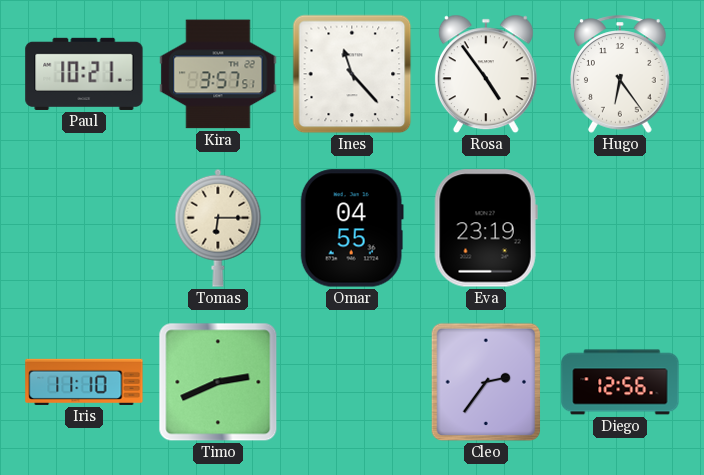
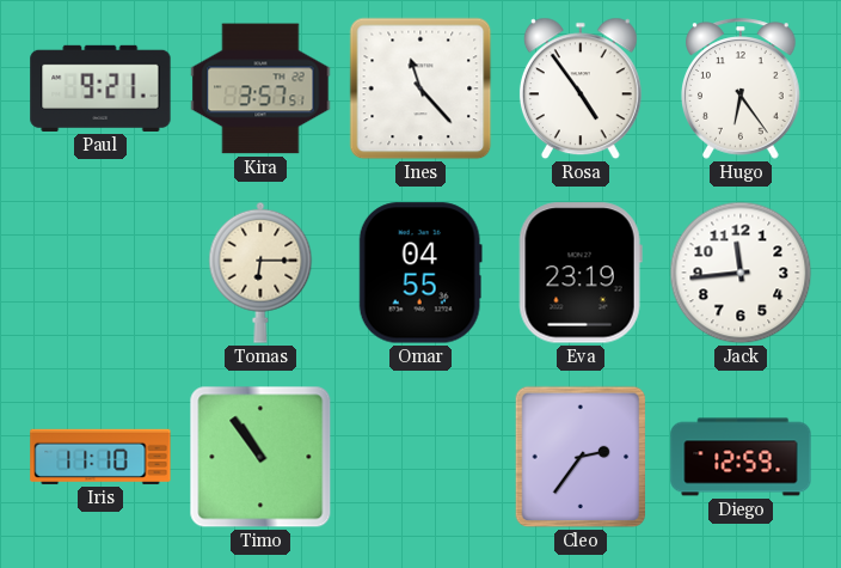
Paul: 10:21 -> 9:21 (100, 88)
Jack: none -> 11:44 (741, 273)
Timo: 2:41 -> 10:54 (260, 457)
Diego: 12:56 -> 12:59 (741, 457)
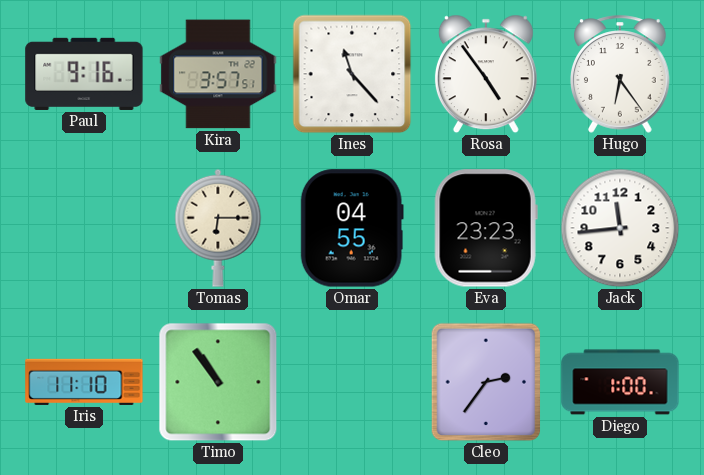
Paul: 9:21 -> 9:16 (84, 74)
Eva: 23:19 -> 23:23 (486, 228)
Diego: 12:59 -> 1:00 (620, 382)
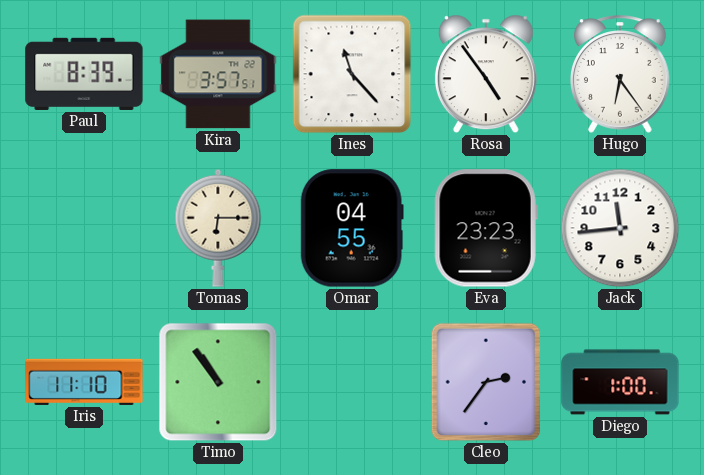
Paul: 9:16 -> 8:39 (84, 74)
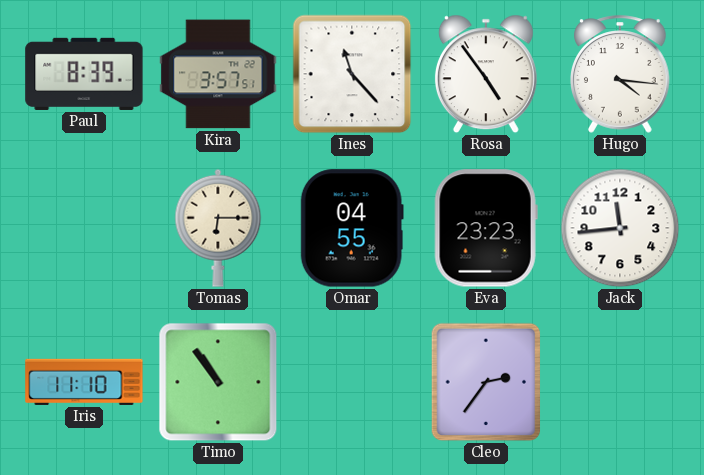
Hugo: 6:24 -> 4:16 (620, 74)
Diego: 1:00 -> none (620, 382)
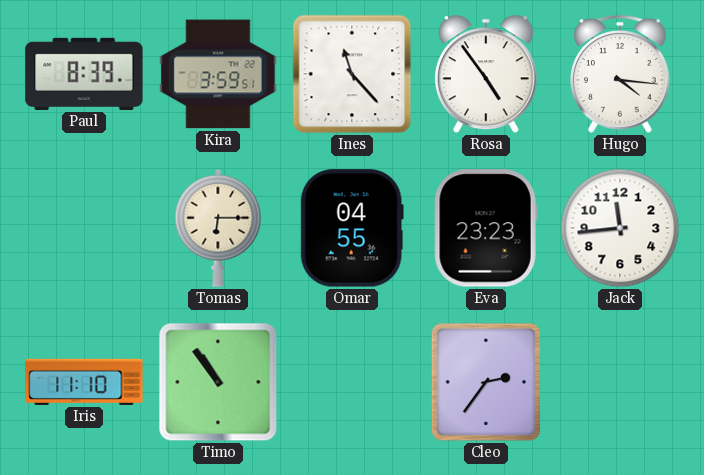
Kira: 3:57 -> 3:59 (218, 74)
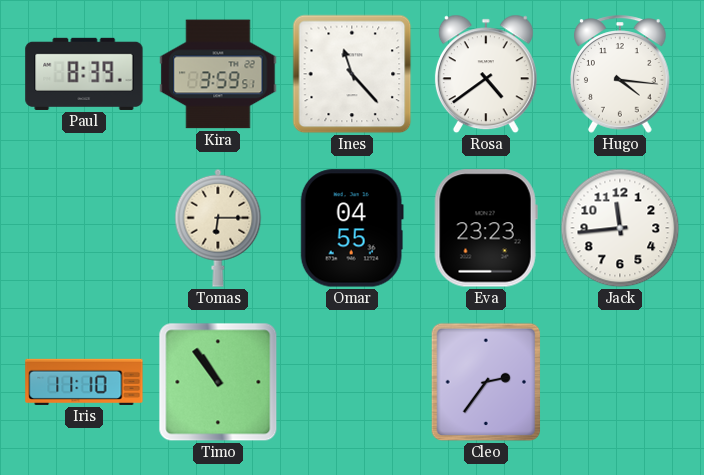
Rosa: 4:54 -> 4:39 (486, 74)
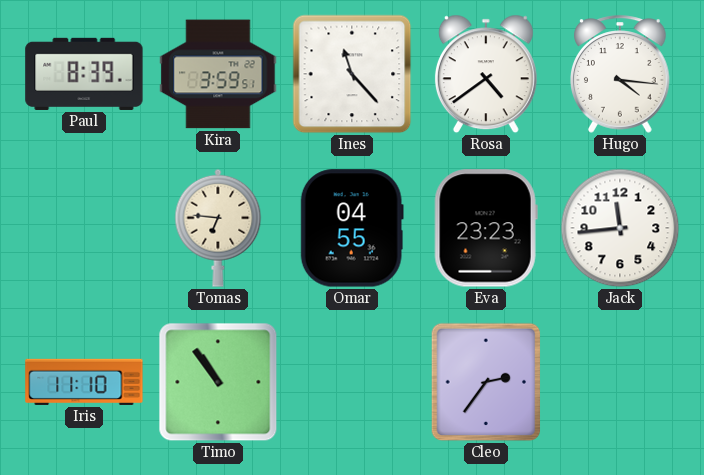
Tomas: 6:15 -> 6:46 (218, 228)
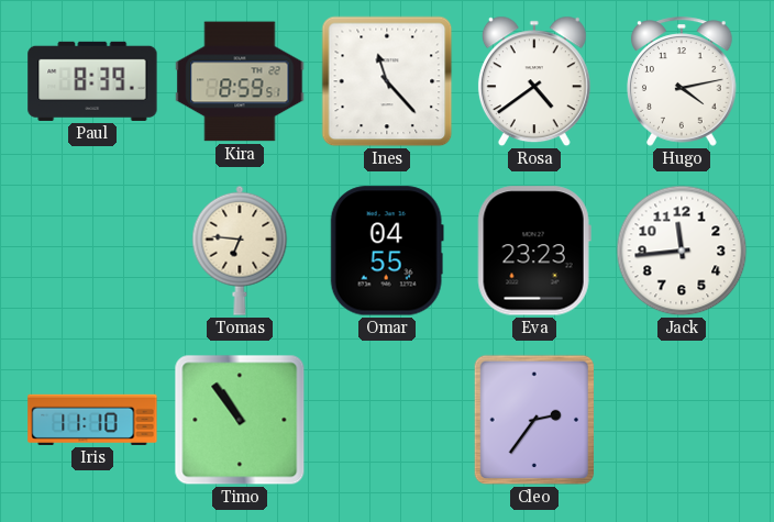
Kira: 3:59 -> 8:59 (240, 81)
Hugo: 4:16 -> 4:13 (682, 81)
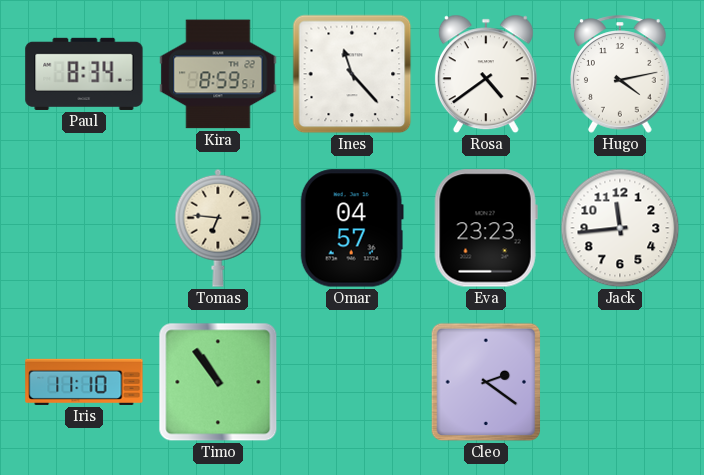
Paul: 8:39 -> 8:34 (84, 74)
Omar: 04:55 -> 04:57 (352, 228)
Cleo: 2:36 -> 2:21 (486, 382)
